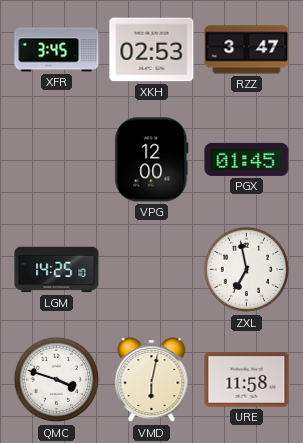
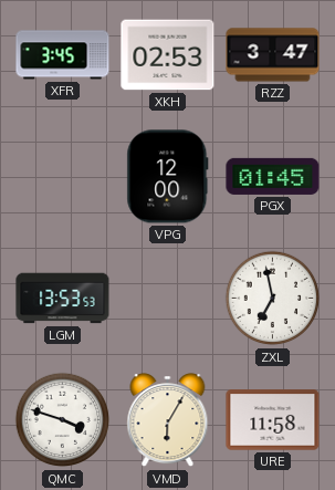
LGM: 14:25 -> 13:53 (63, 299)
VMD: 6:02 -> 6:05 (168, 420)
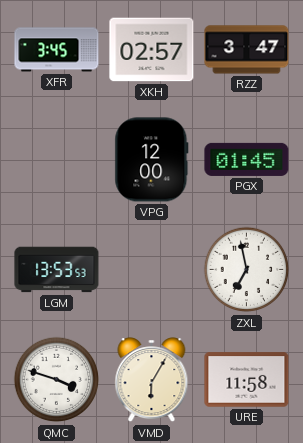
XKH: 02:53 -> 02:57 (152, 50)
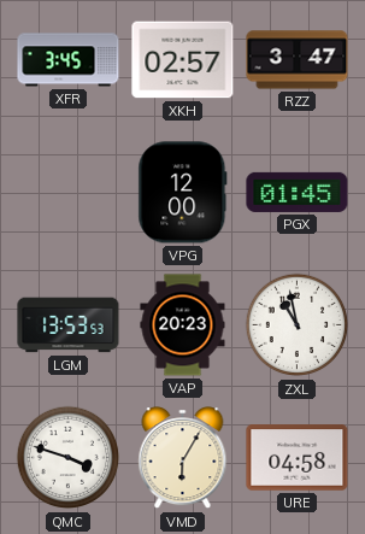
VAP: none -> 20:23 (183, 325)
ZXL: 6:58 -> 10:58 (298, 325)
URE: 11:58 -> 04:58 (298, 458)
